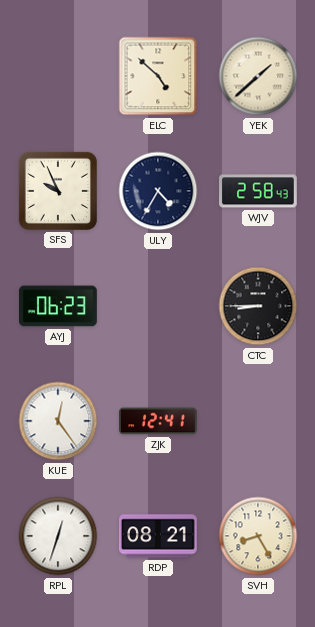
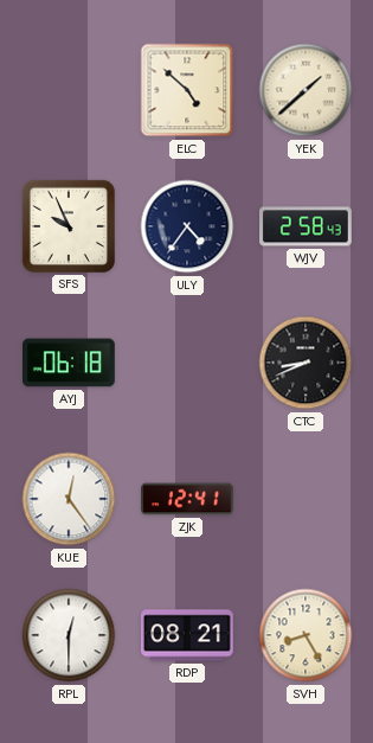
ULY: 4:35 -> 4:36 (187, 226)
AYJ: 06:23 -> 06:18 (70, 363)
CTC: 8:45 -> 8:41 (306, 363)
RPL: 12:33 -> 12:30 (69, 635)
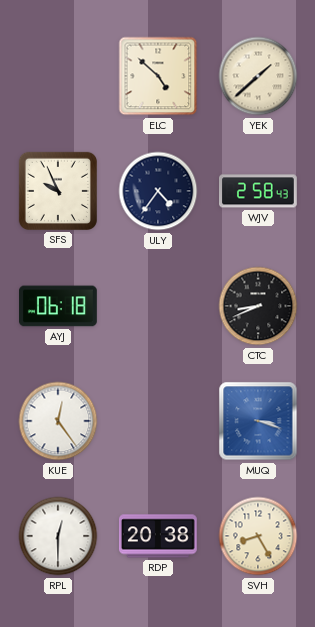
ZJK: 12:41 -> none (188, 499)
MUQ: none -> 3:18 (258, 421)
RDP: 08:21 -> 20:38 (158, 536)
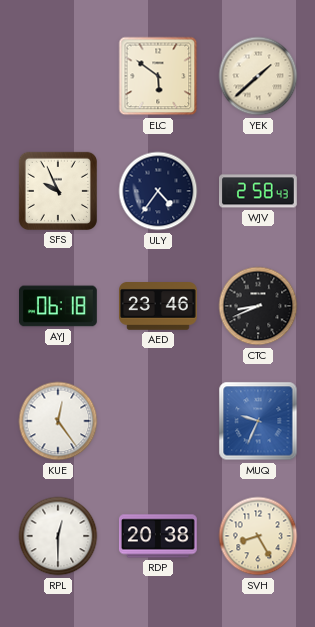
ELC: 4:52 -> 5:51 (158, 76)
AED: none -> 23:46 (159, 306)
MUQ: 3:18 -> 9:34 (258, 421)
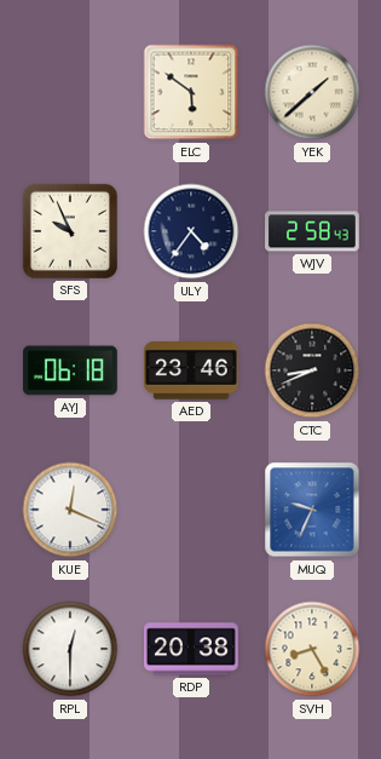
KUE: 12:24 -> 12:19 (70, 510)
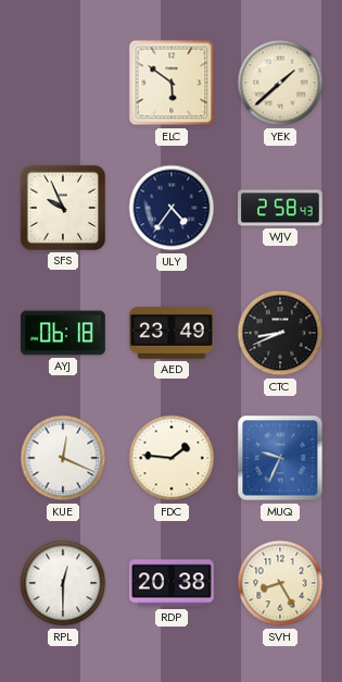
AED: 23:46 -> 23:49 (173, 333)
FDC: none -> 1:46 (172, 458)
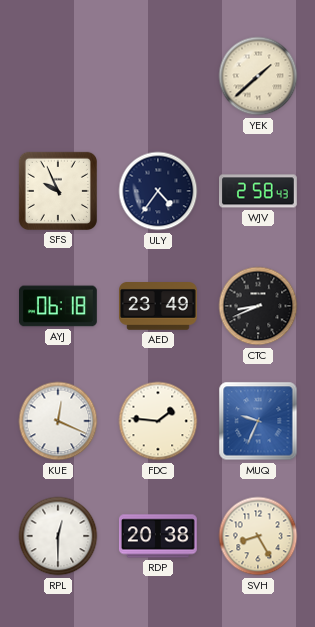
ELC: 5:51 -> none (172, 83)
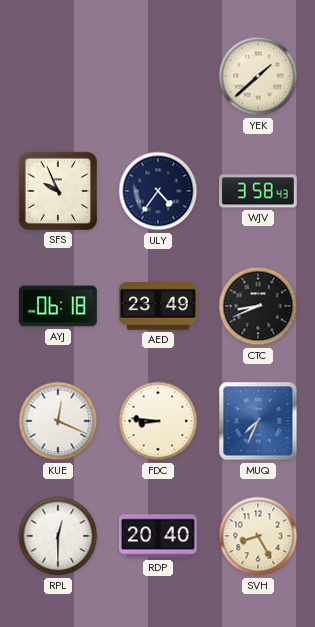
WJV: 2:58 -> 3:58 (259, 191)
FDC: 1:46 -> 8:46 (158, 421)
MUQ: 9:34 -> 7:34 (258, 421)
RDP: 20:38 -> 20:40 (158, 536)
